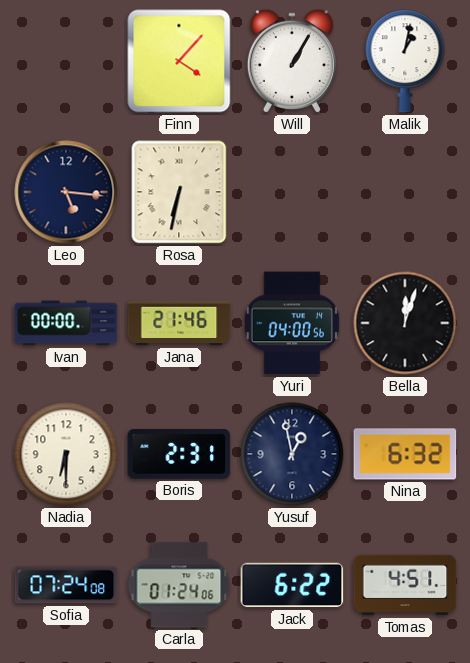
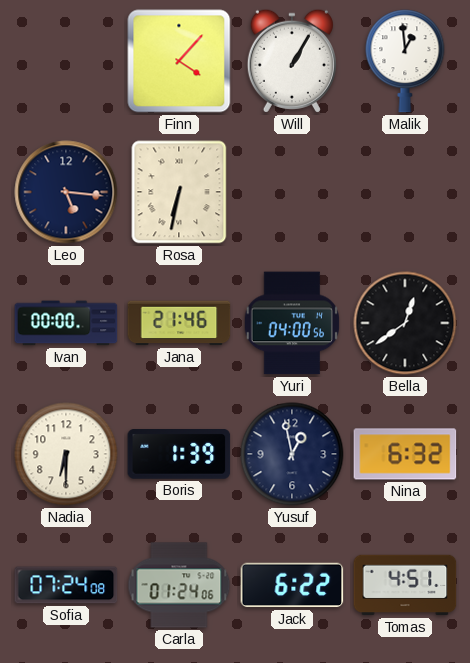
Malik: 1:02 -> 12:59 (405, 61)
Bella: 12:03 -> 12:39 (405, 323)
Boris: 2:31 -> 1:39 (179, 455)
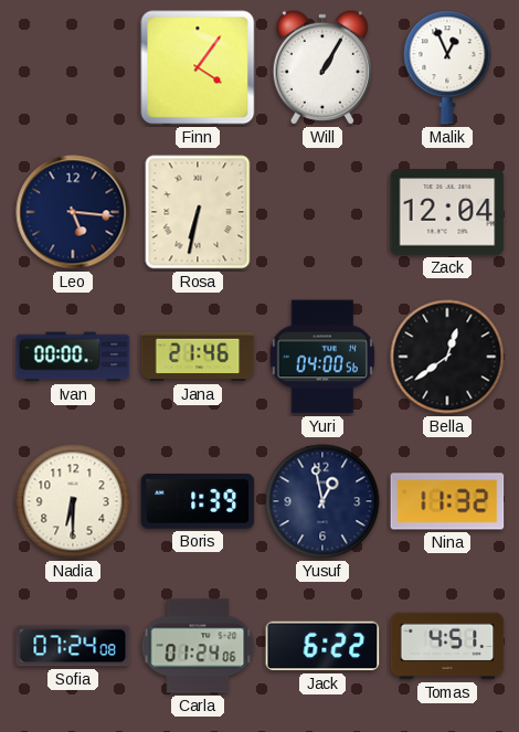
Finn: 4:07 -> 4:06 (198, 67)
Malik: 12:59 -> 12:56 (447, 67)
Zack: none -> 12:04 (447, 212)
Nina: 6:32 -> 11:32 (447, 501)
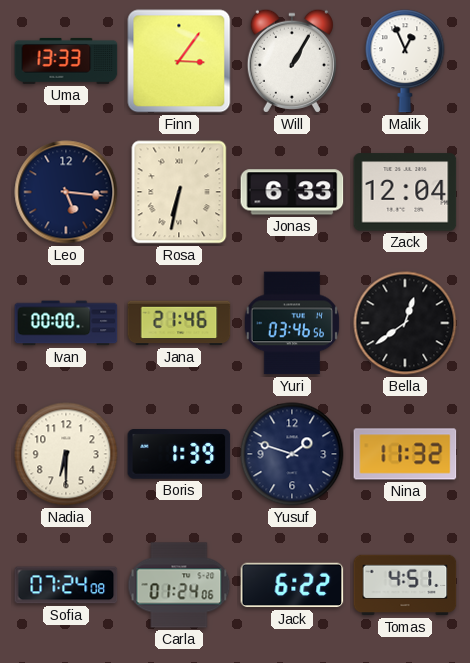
Uma: none -> 13:33 (66, 61)
Finn: 4:06 -> 3:06 (179, 61)
Jonas: none -> 6:33 (292, 192)
Yuri: 04:00 -> 03:46 (291, 323)
Yusuf: 12:58 -> 1:48 (292, 454)
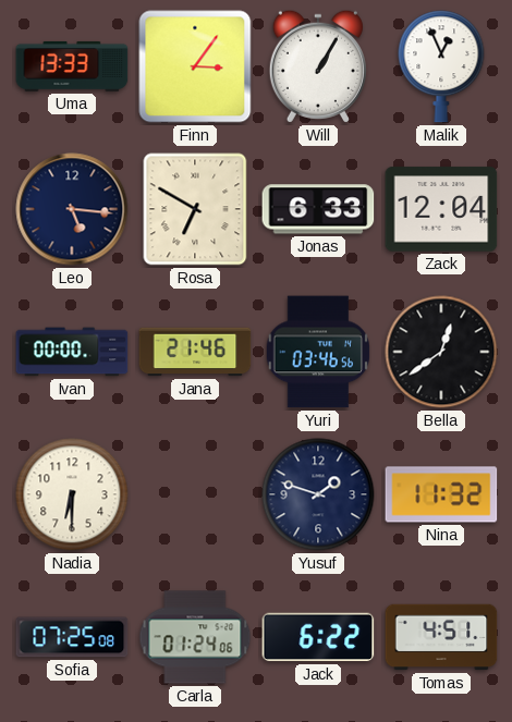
Rosa: 6:32 -> 6:50 (195, 209)
Boris: 1:39 -> none (179, 455)
Sofia: 07:24 -> 07:25 (72, 637)
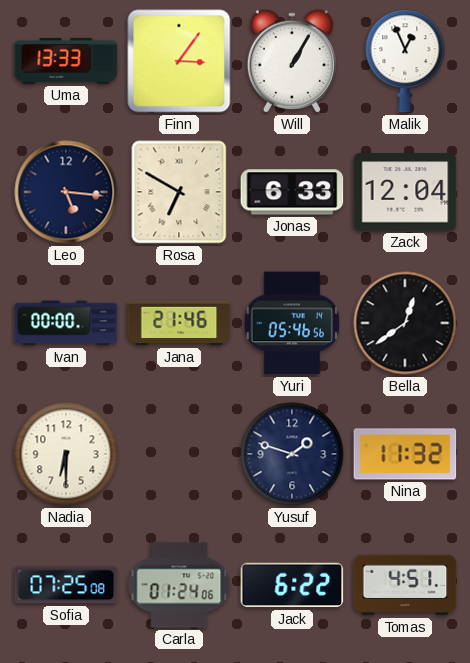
Yuri: 03:46 -> 05:46 (291, 323)
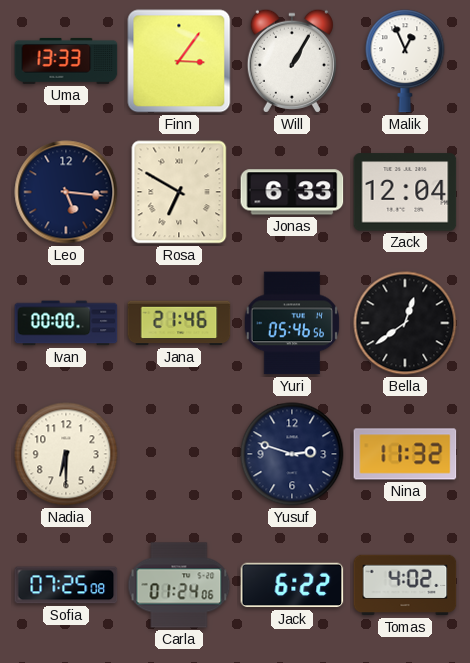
Yusuf: 1:48 -> 2:48 (292, 454)
Tomas: 4:51 -> 4:02 (405, 585)
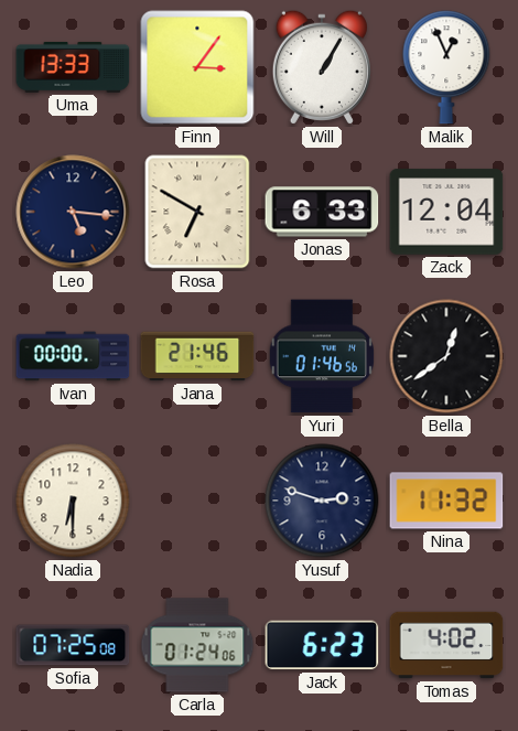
Yuri: 05:46 -> 01:46 (321, 356)
Jack: 6:22 -> 6:23 (322, 645)
